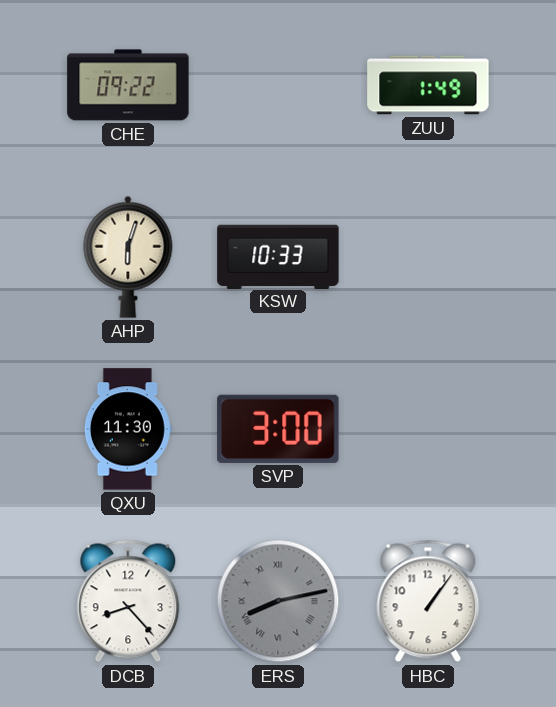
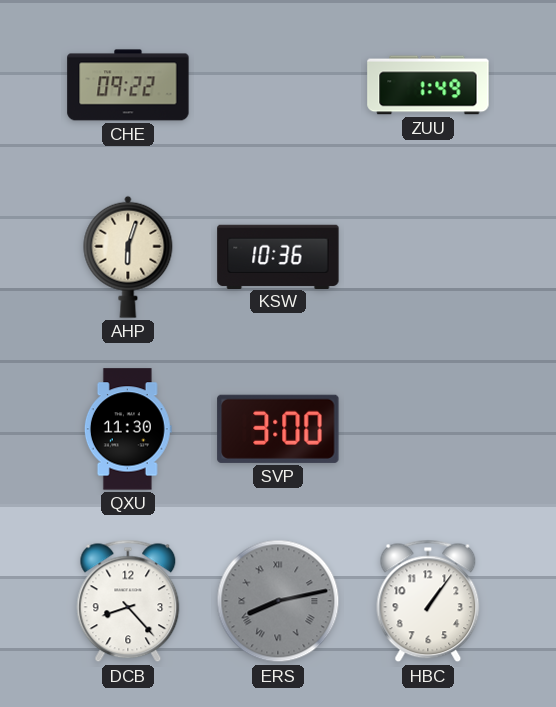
KSW: 10:33 -> 10:36 (278, 256)
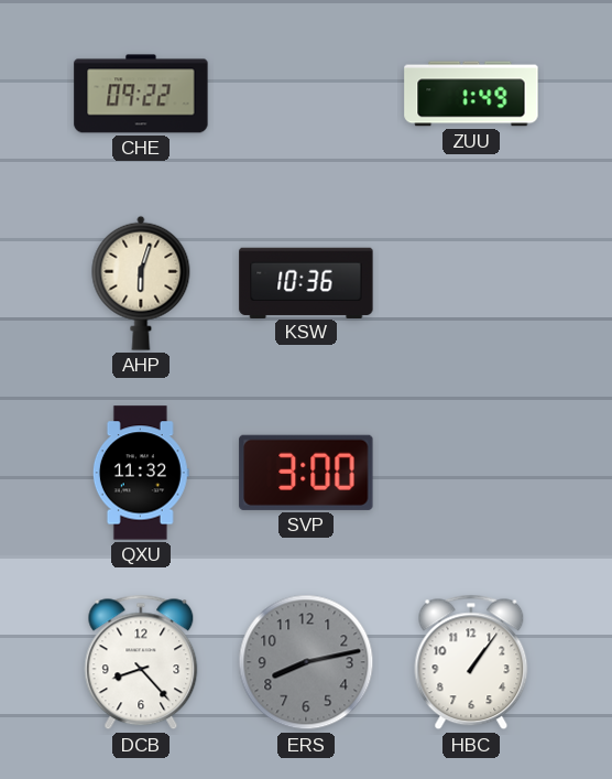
QXU: 11:30 -> 11:32 (141, 473)
ERS numerals: Roman -> Arabic (306, 662)
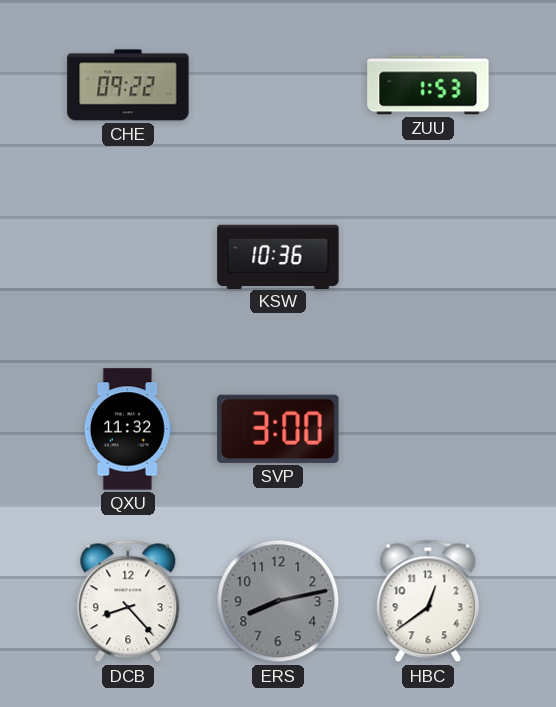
ZUU: 1:49 -> 1:53 (428, 85)
AHP: 6:03 -> none (141, 283)
HBC: 1:06 -> 12:39 (428, 601)
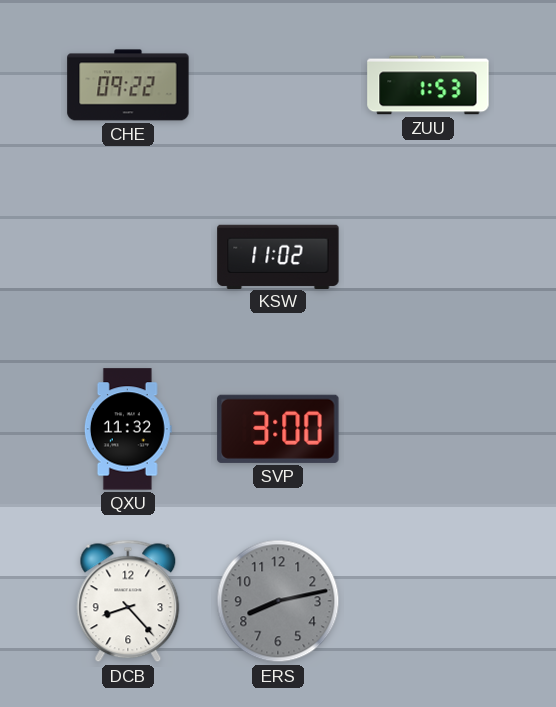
KSW: 10:36 -> 11:02 (278, 256)
HBC: 12:39 -> none (428, 601)
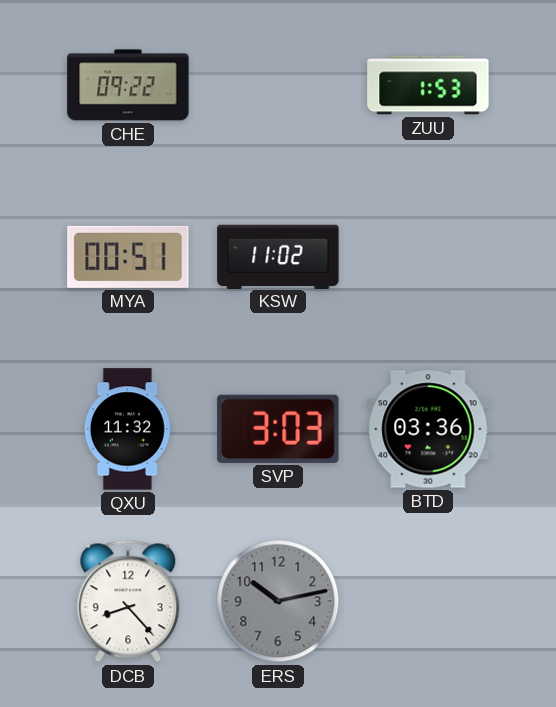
MYA: none -> 00:51 (128, 257)
SVP: 3:00 -> 3:03 (278, 429)
BTD: none -> 03:36 (428, 429)
ERS: 8:13 -> 10:13 (278, 601)
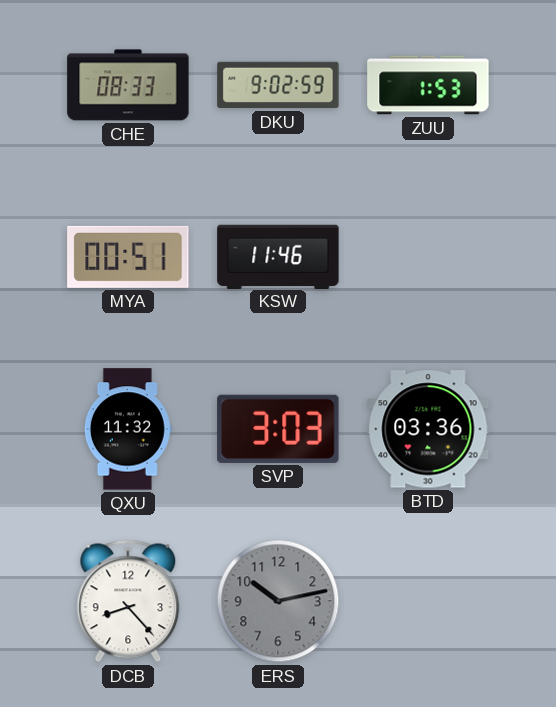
CHE: 09:22 -> 08:33 (128, 85)
DKU: none -> 9:02 (278, 85)
KSW: 11:02 -> 11:46 (278, 256)
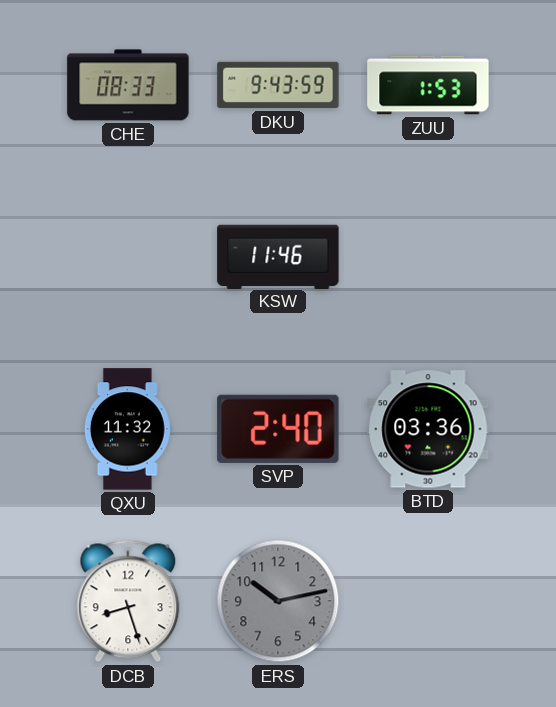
DKU: 9:02 -> 9:43 (278, 85)
MYA: 00:51 -> none (128, 257)
SVP: 3:03 -> 2:40 (278, 429)
DCB: 8:23 -> 8:27 (128, 601)
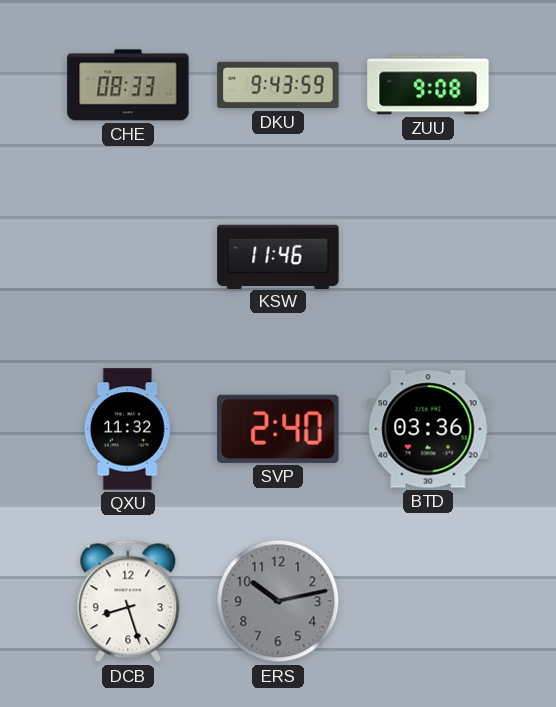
ZUU: 1:53 -> 9:08 (428, 85)
